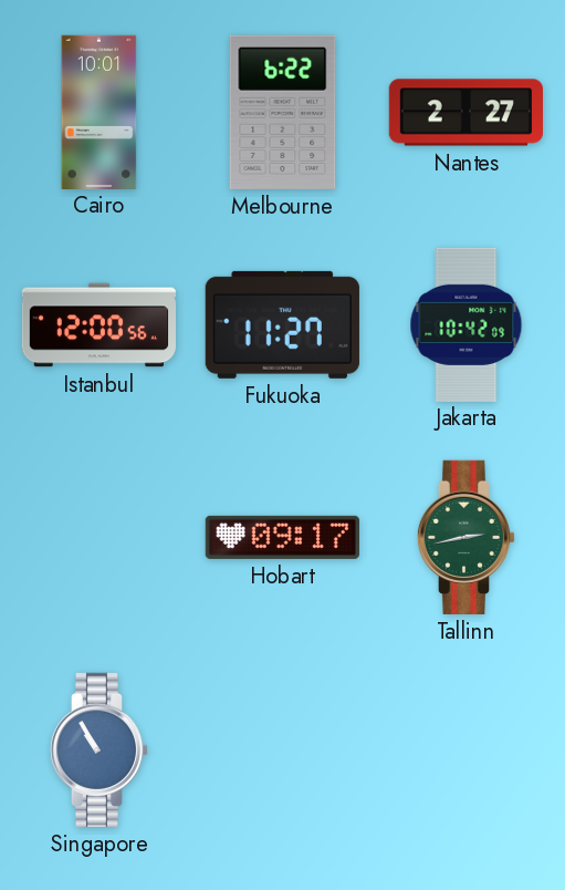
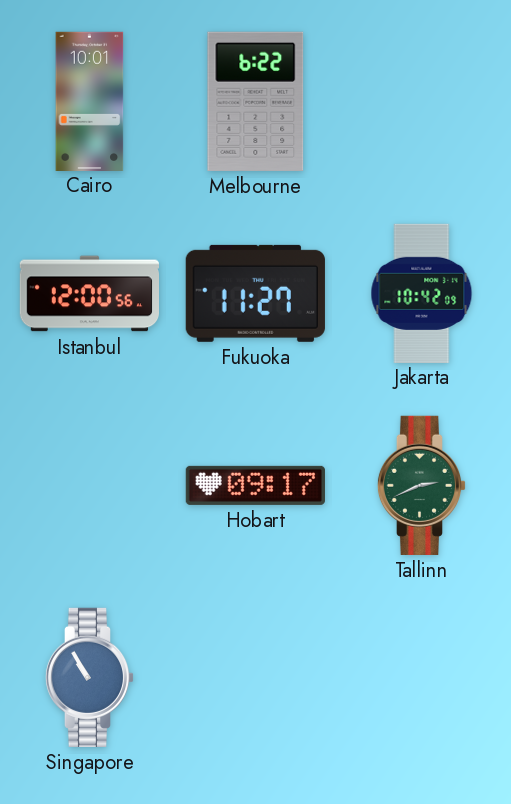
Nantes: 2:27 -> none (465, 113)
Tallinn: 2:43 -> 2:41 (422, 485)
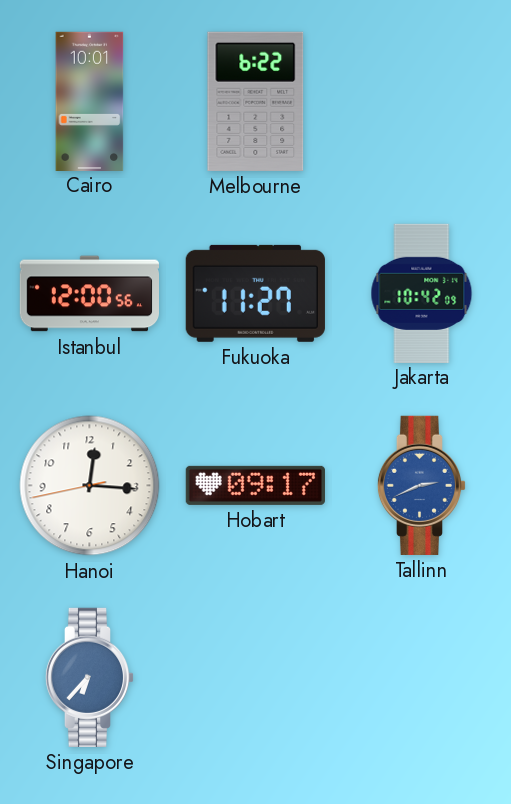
Hanoi: none -> 12:15 (90, 486)
Tallinn dial: green -> blue (422, 485)
Singapore: 10:55 -> 6:37 (90, 677)
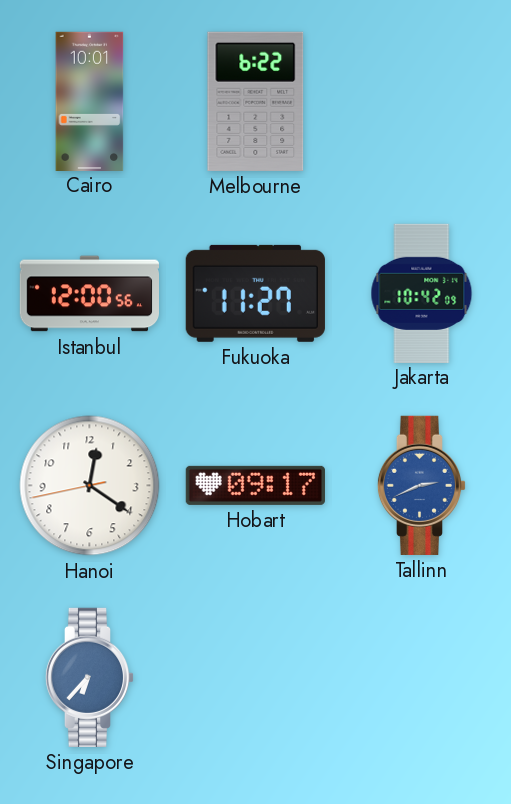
Hanoi: 12:15 -> 12:20 (90, 486)
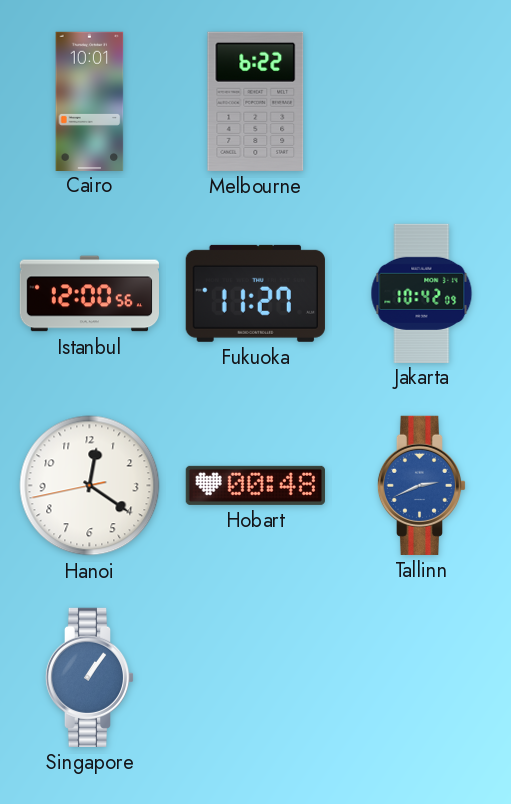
Hobart: 09:17 -> 00:48 (255, 485)
Singapore: 6:37 -> 1:06 (90, 677)
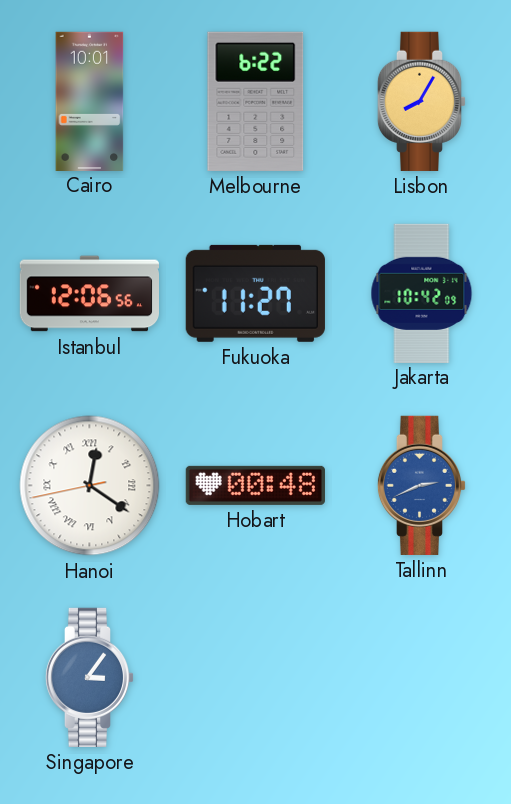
Lisbon: none -> 8:05 (422, 101)
Istanbul: 12:00 -> 12:06 (89, 294)
Hanoi numerals: Arabic -> Roman (90, 486)
Singapore: 1:06 -> 3:06 (90, 677)
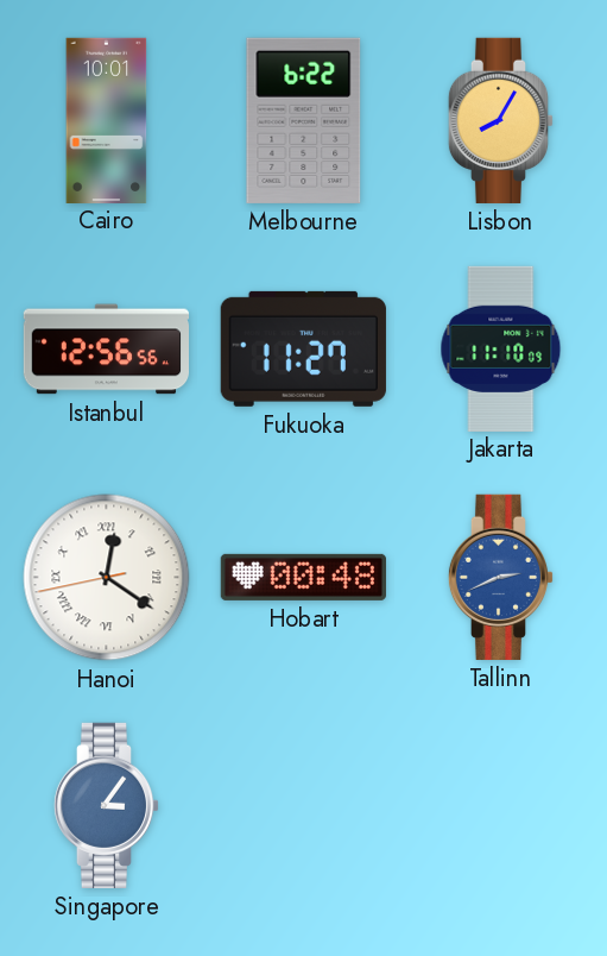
Istanbul: 12:06 -> 12:56 (106, 350)
Jakarta: 10:42 -> 11:10 (501, 348)
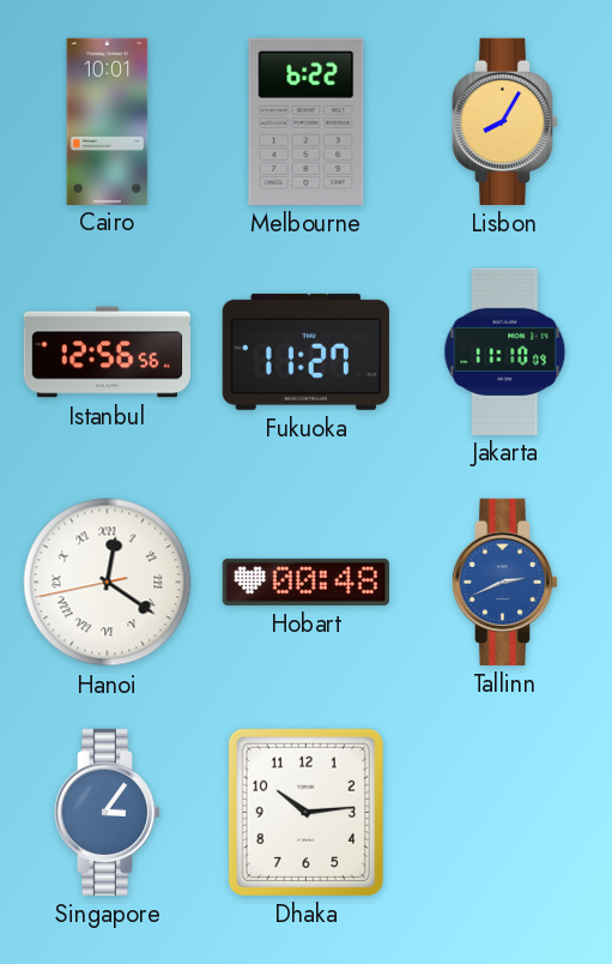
Dhaka: none -> 10:14 (305, 812)
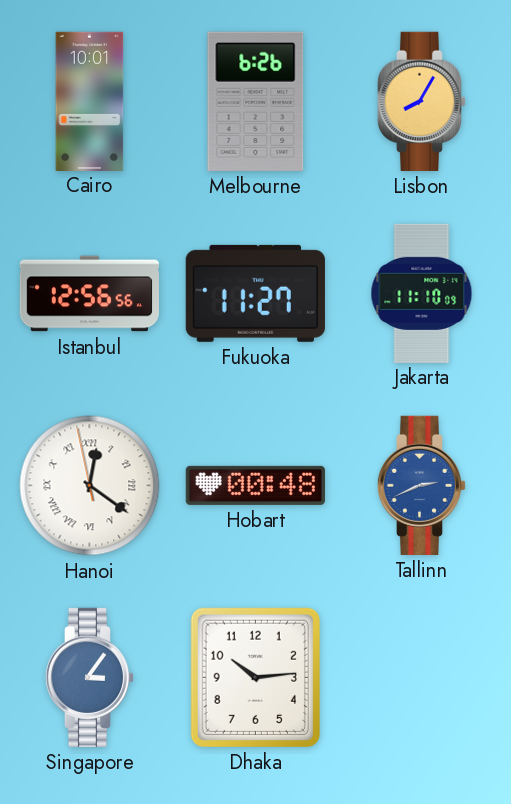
Melbourne: 6:22 -> 6:26 (256, 101)
Hanoi: 12:20:43 -> 12:20:58 (90, 486)
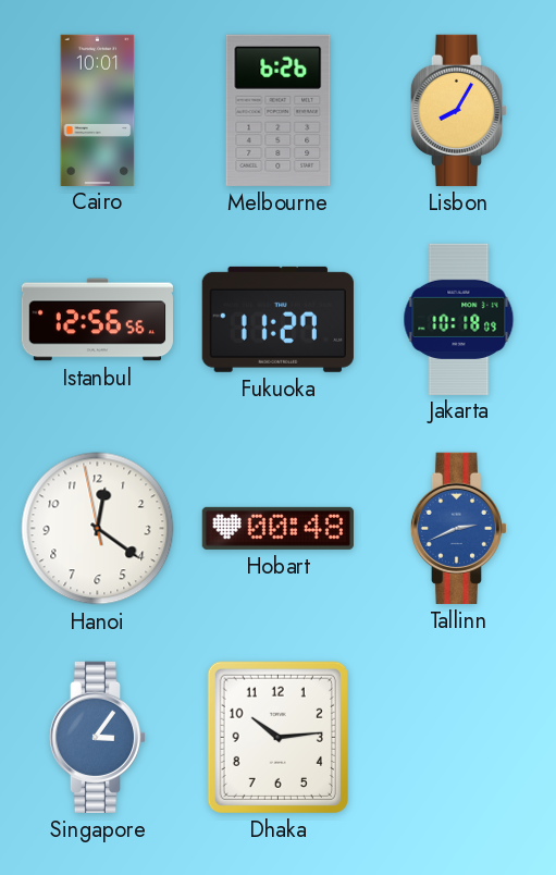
Jakarta: 11:10 -> 10:18 (459, 319)
Hanoi numerals: Roman -> Arabic (98, 529)
